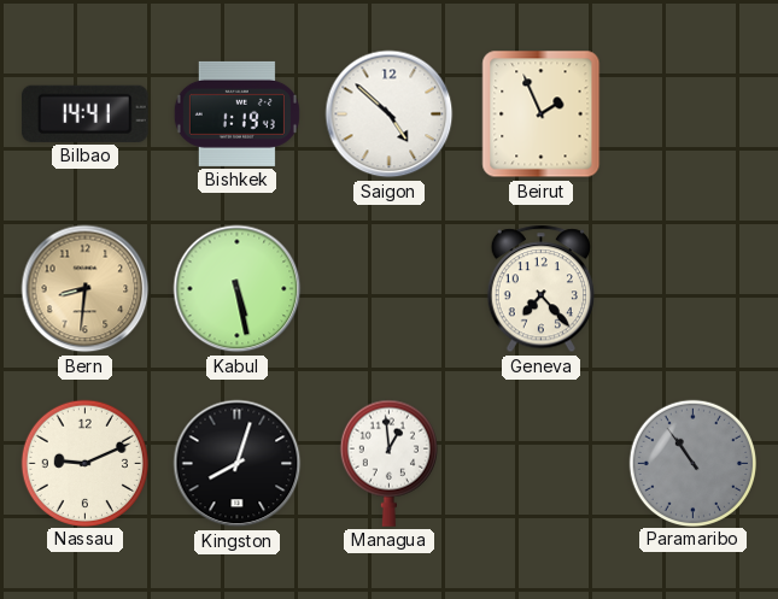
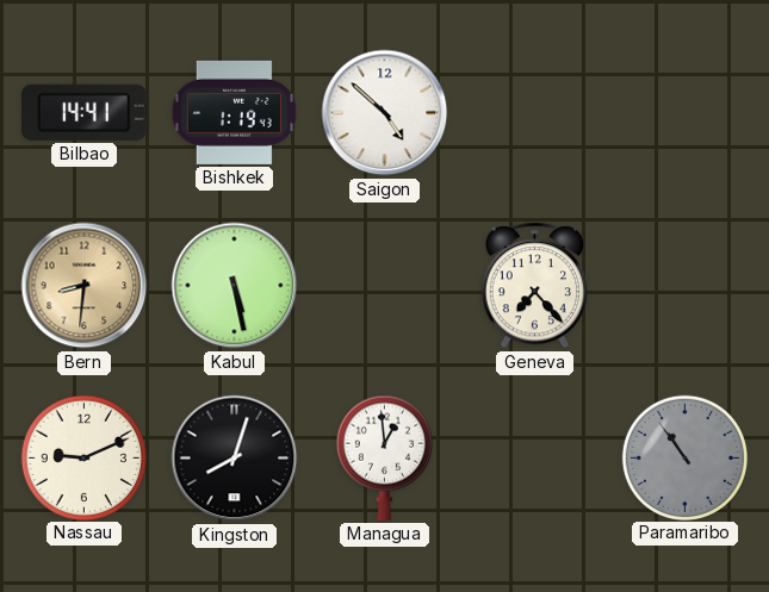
Beirut: 1:56 -> none (542, 114)
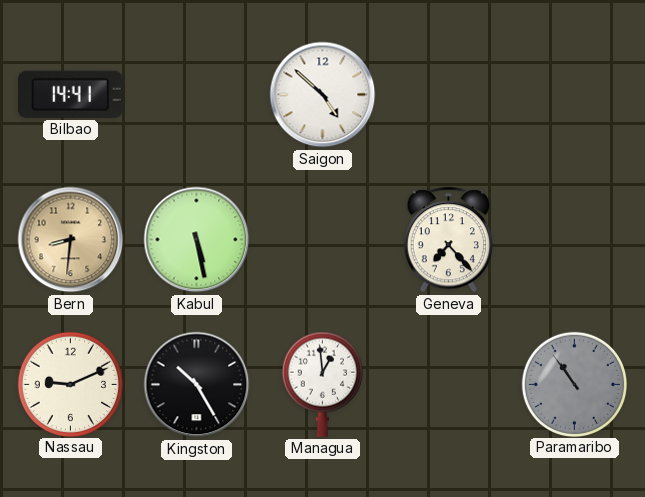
Bishkek: 1:19 -> none (234, 112)
Kingston: 8:03 -> 10:25 (197, 385)
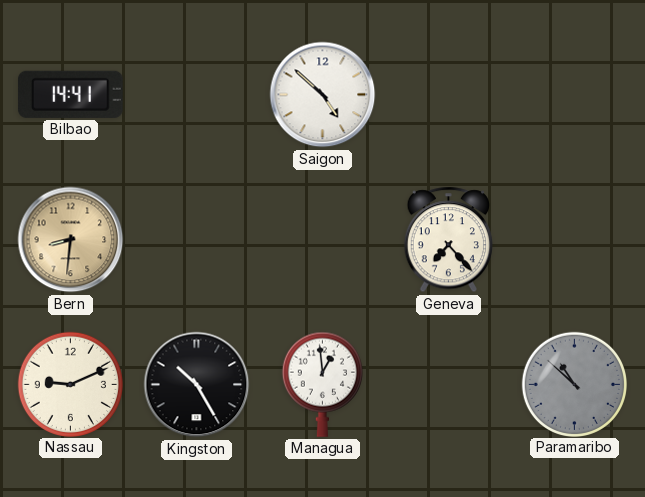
Kabul: 5:28 -> none (197, 240)
Paramaribo: 10:54 -> 10:52 (574, 384)
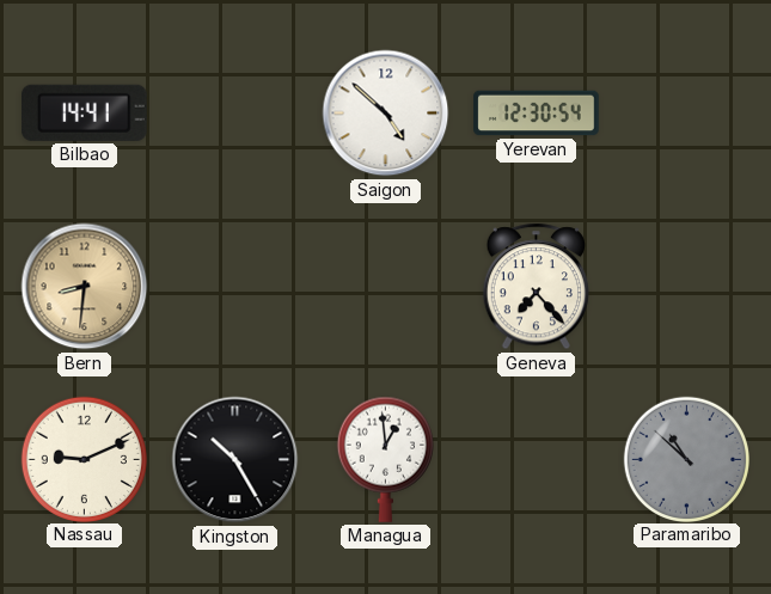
Yerevan: none -> 12:30 (537, 114)
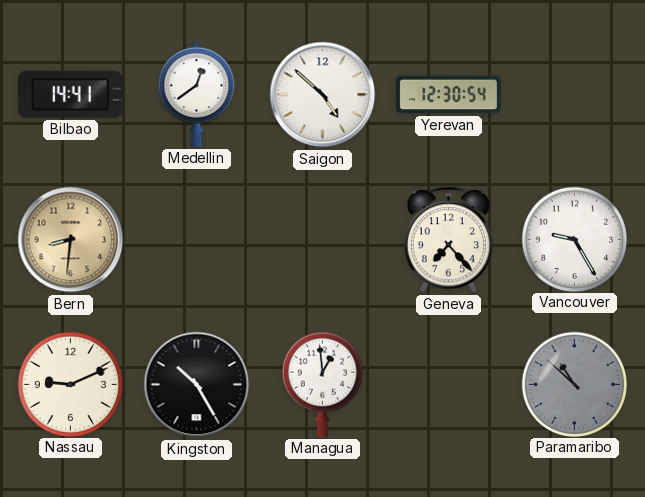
Medellin: none -> 12:39 (197, 94)
Vancouver: none -> 9:25 (574, 239)
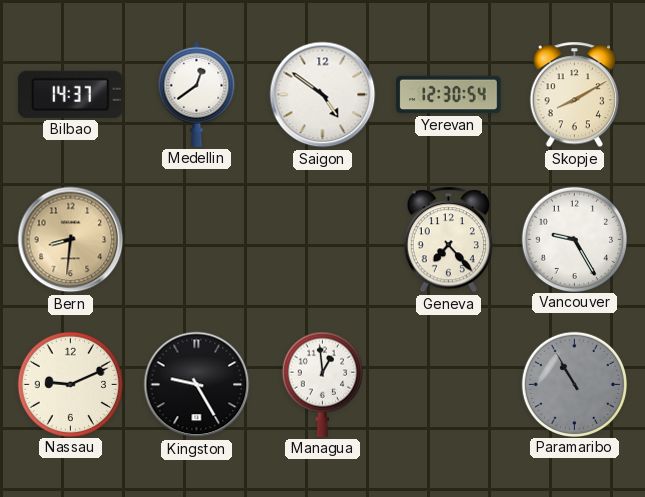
Bilbao: 14:41 -> 14:37 (70, 94)
Saigon: 4:52 -> 4:51 (323, 95)
Skopje: none -> 8:10 (574, 95)
Kingston: 10:25 -> 9:25 (197, 385)
Paramaribo: 10:52 -> 10:55 (574, 384)
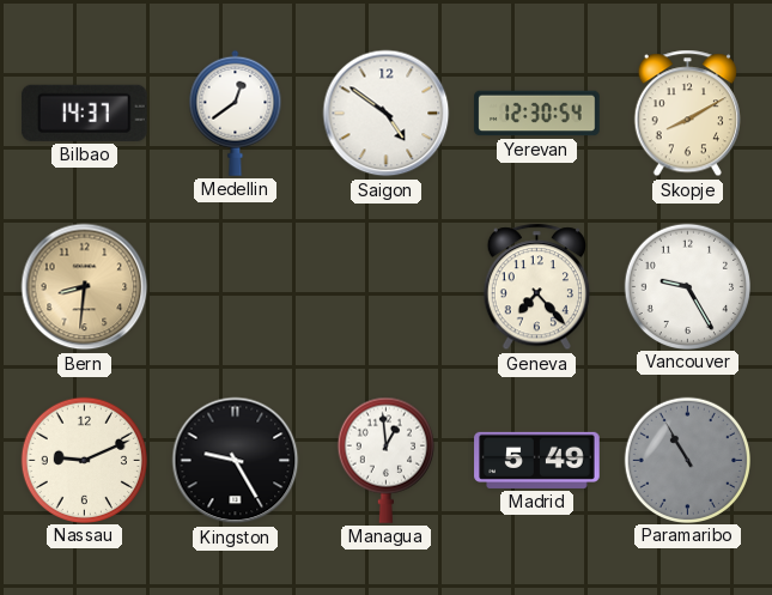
Madrid: none -> 5:49 (537, 460)
